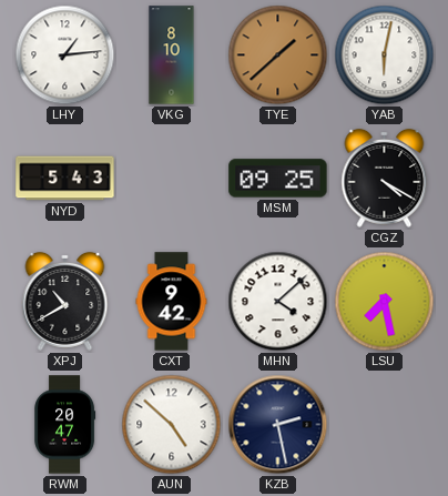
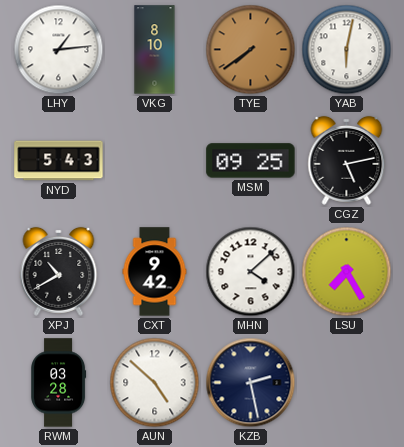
TYE: 1:38 -> 7:39 (251, 50)
CGZ: 4:20 -> 5:13 (347, 160)
LSU: 7:28 -> 7:25 (347, 272)
RWM: 20:47 -> 03:28 (59, 383)
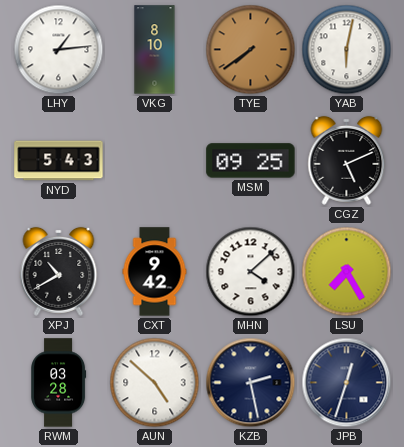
CGZ: 5:13 -> 5:11 (347, 160)
JPB: none -> 12:33 (347, 383)
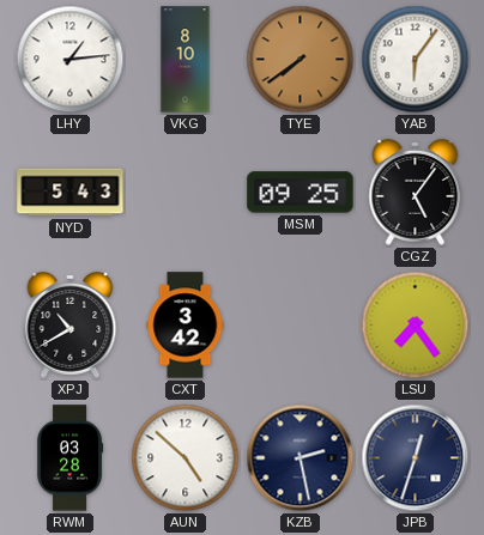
YAB: 6:02 -> 6:06 (416, 60)
CGZ: 5:11 -> 5:06 (416, 191)
CXT: 9:42 -> 3:42 (186, 326)
MHN: 4:08 -> none (251, 272)
LSU: 7:25 -> 7:24 (416, 326)
